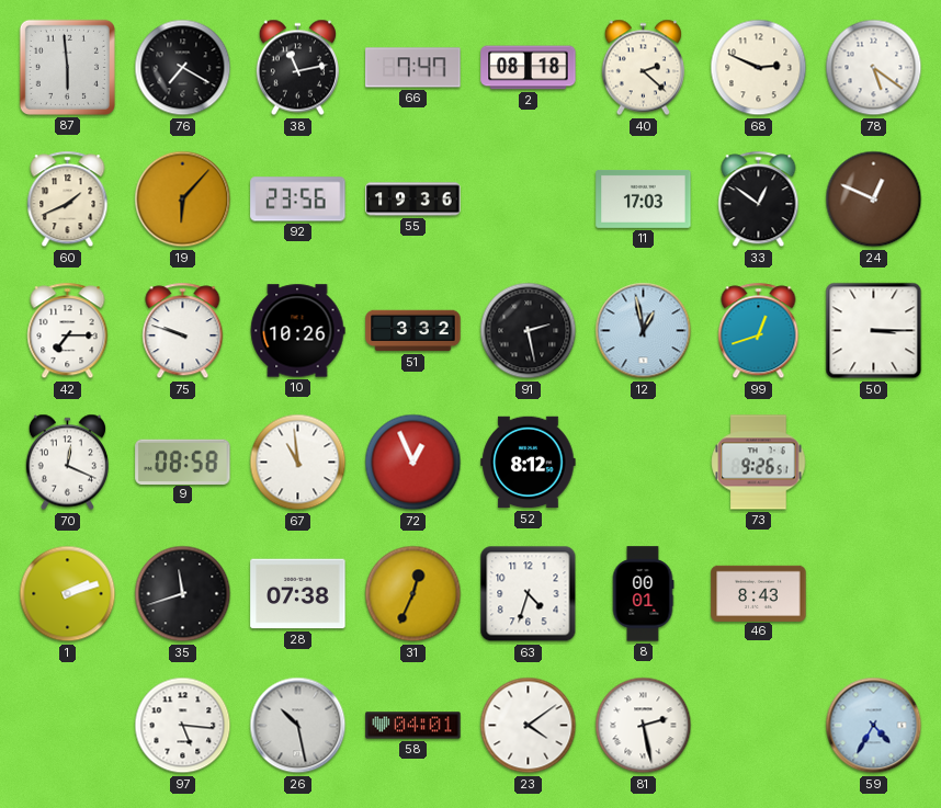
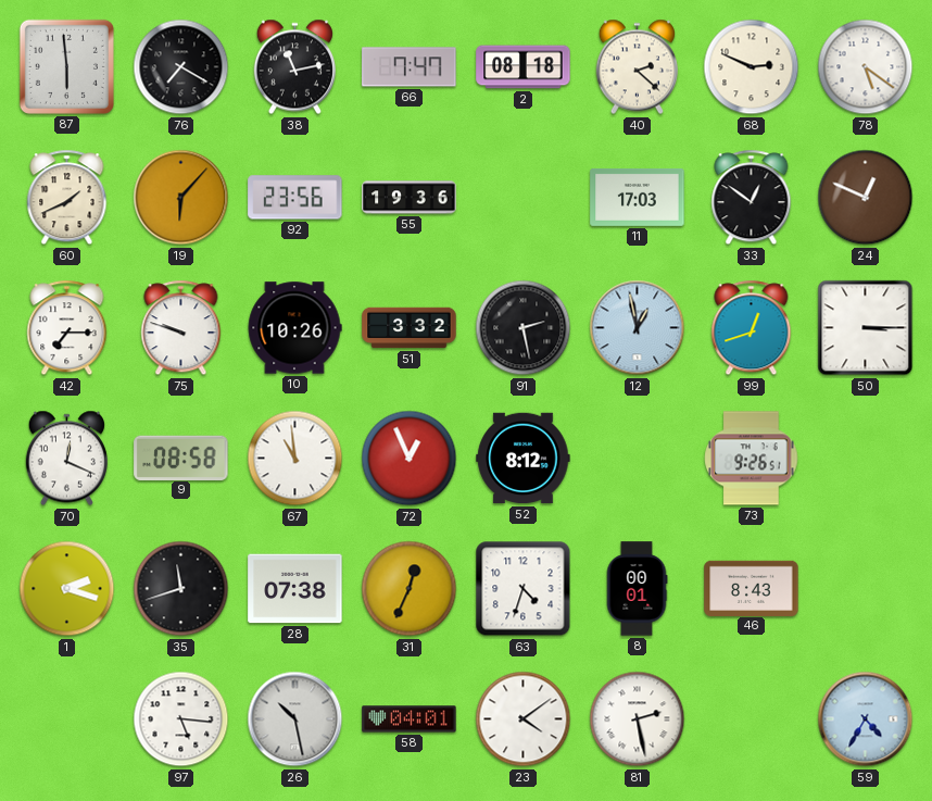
1: 2:12 -> 2:18 (67, 589)
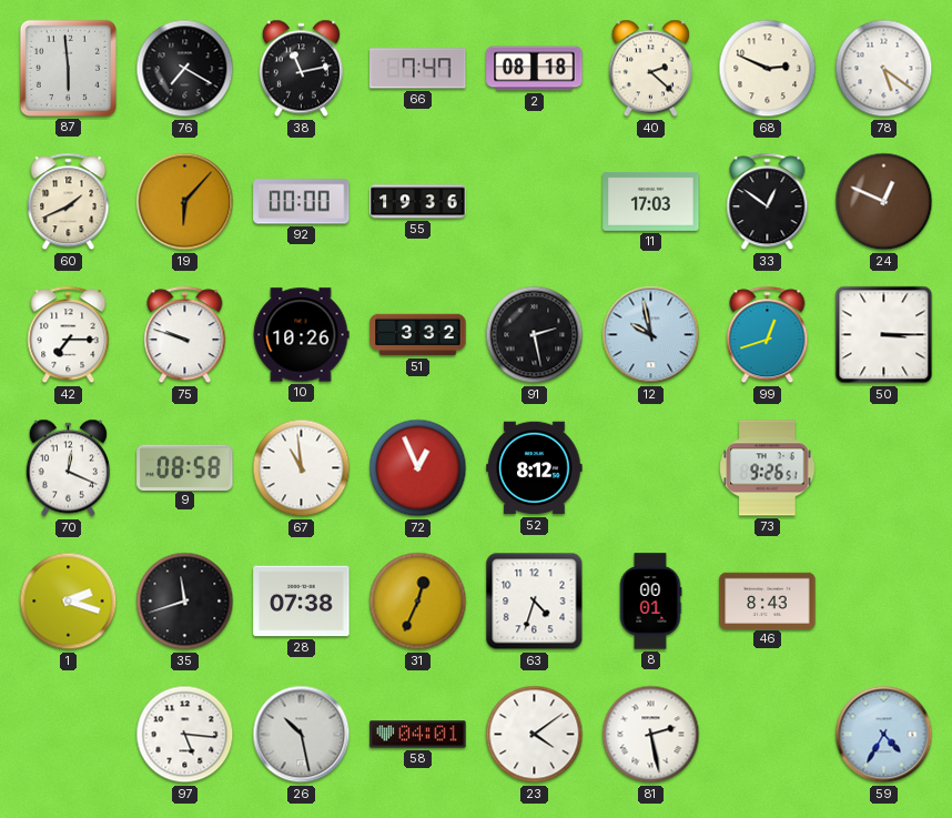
92: 23:56 -> 00:00 (302, 202)
12: 12:58 -> 9:58 (651, 335)
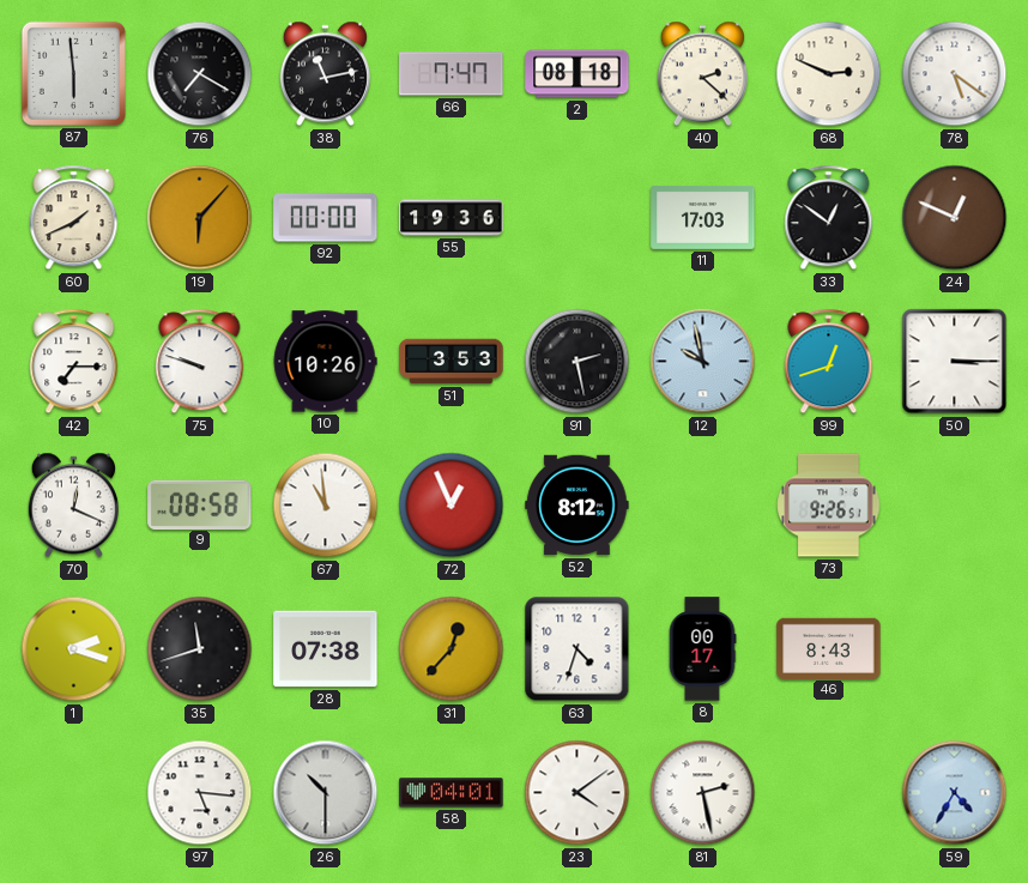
51: 3:32 -> 3:53 (452, 362)
31: 12:34 -> 12:37 (452, 649)
8: 00:01 -> 00:17 (702, 649)
26: 10:28 -> 10:30 (326, 793)
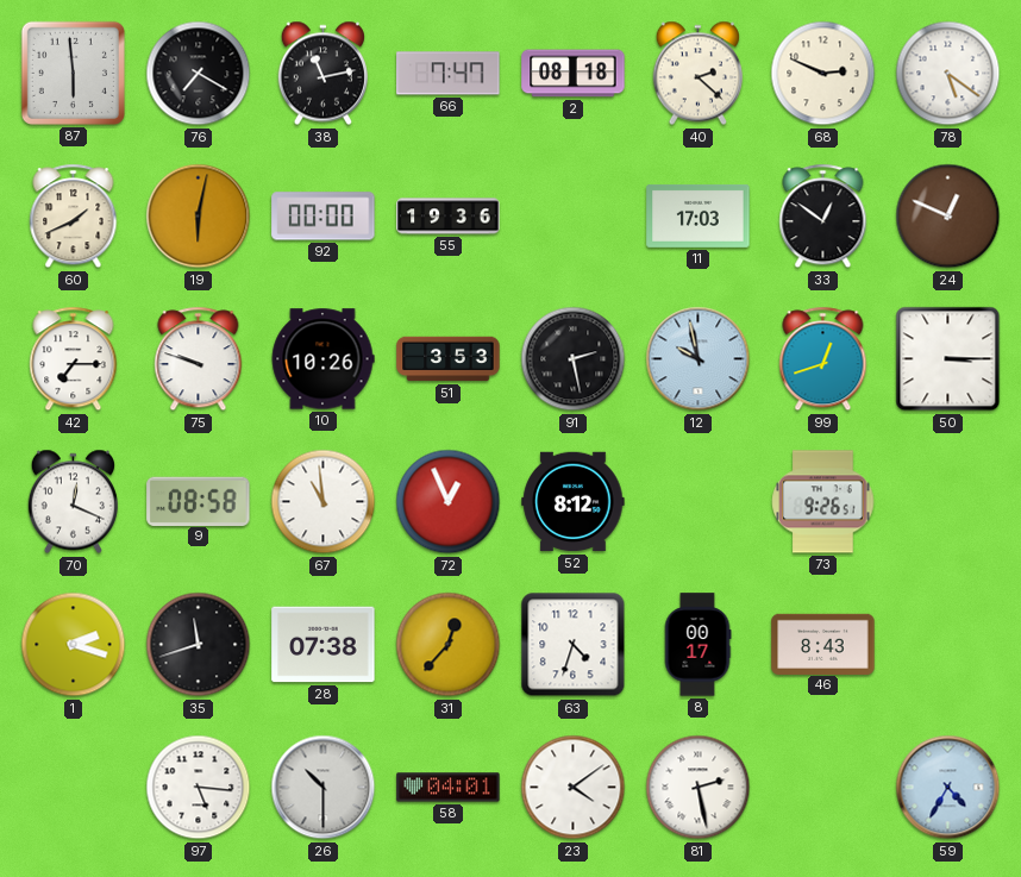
19: 6:07 -> 6:02 (199, 217)
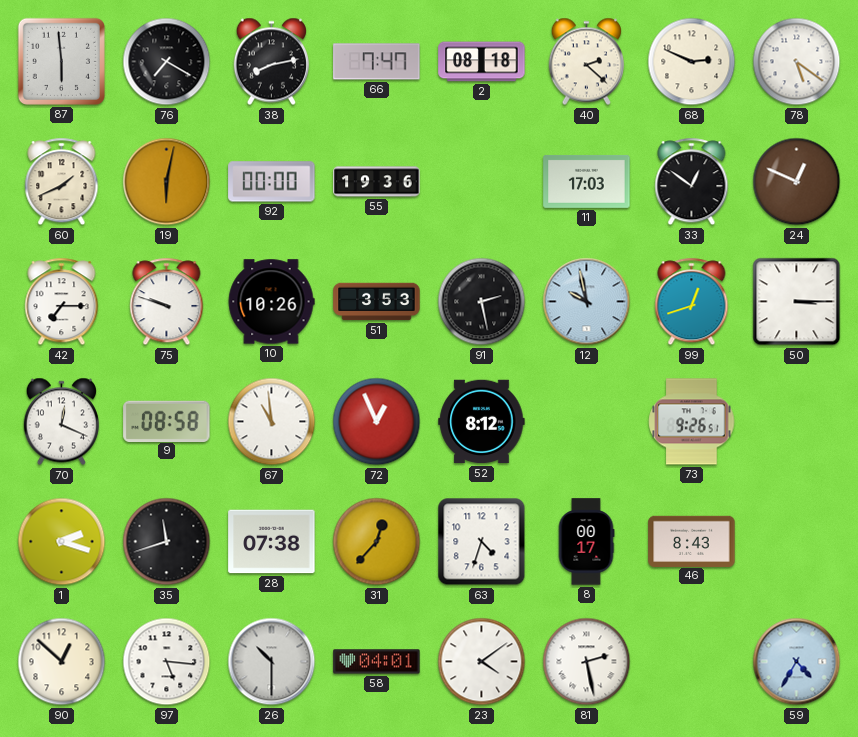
38: 11:13 -> 8:13 (271, 62)
90: none -> 12:52 (62, 662)
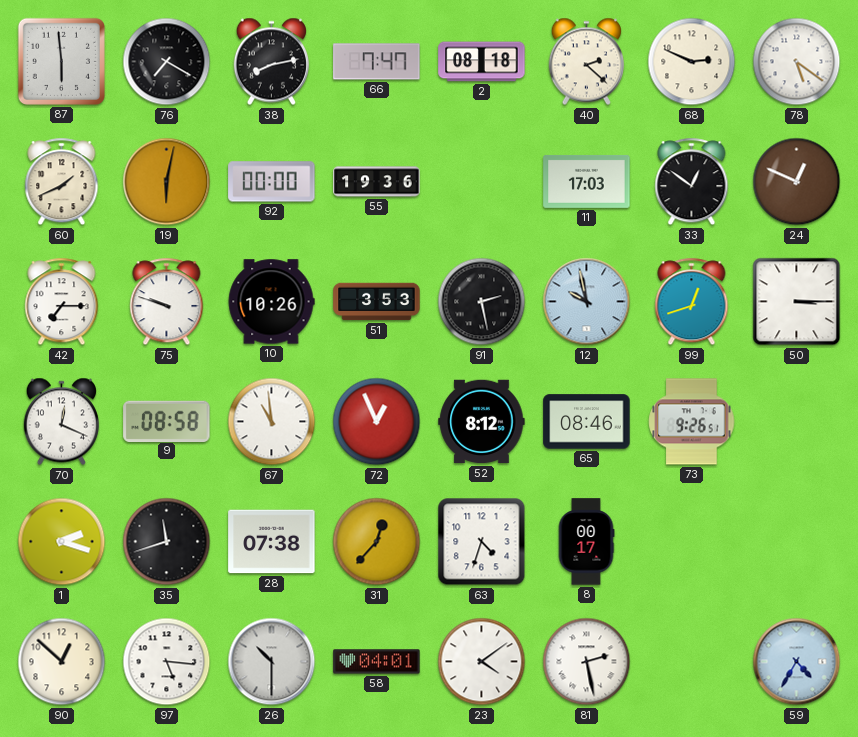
65: none -> 08:46 (587, 422)
46: 8:43 -> none (692, 541)
